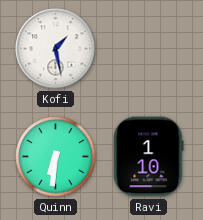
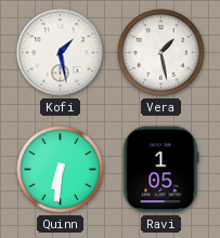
Vera: none -> 1:28 (161, 53)
Ravi: 1:10 -> 1:05 (161, 170)
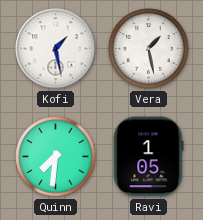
Quinn: 6:31 -> 7:31 (56, 157)
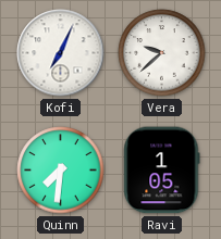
Kofi: 1:28 -> 7:04 (61, 53)
Vera: 1:28 -> 9:38 (162, 53)
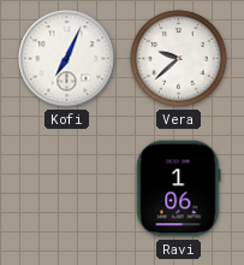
Quinn: 7:31 -> none (61, 171)
Ravi: 1:05 -> 1:06 (179, 189)
